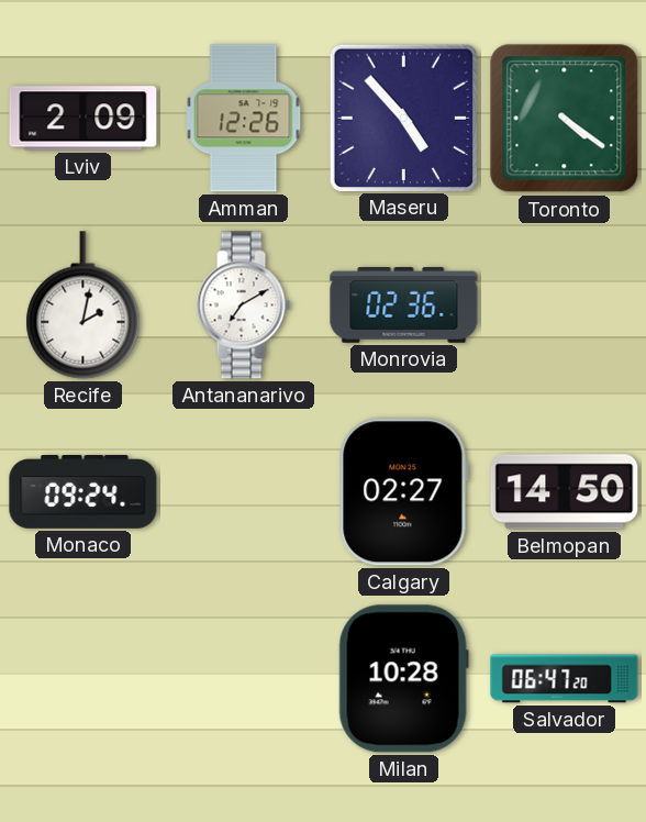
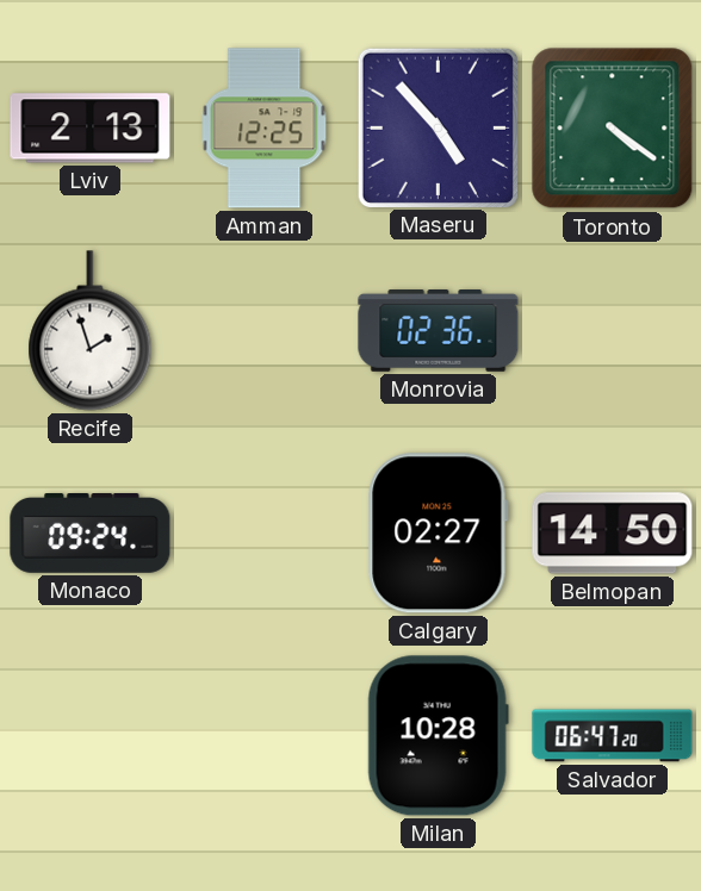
Lviv: 2:09 -> 2:13 (91, 129)
Amman: 12:26 -> 12:25 (265, 129)
Recife: 2:02 -> 1:57 (91, 331)
Antananarivo: 7:10 -> none (243, 306)
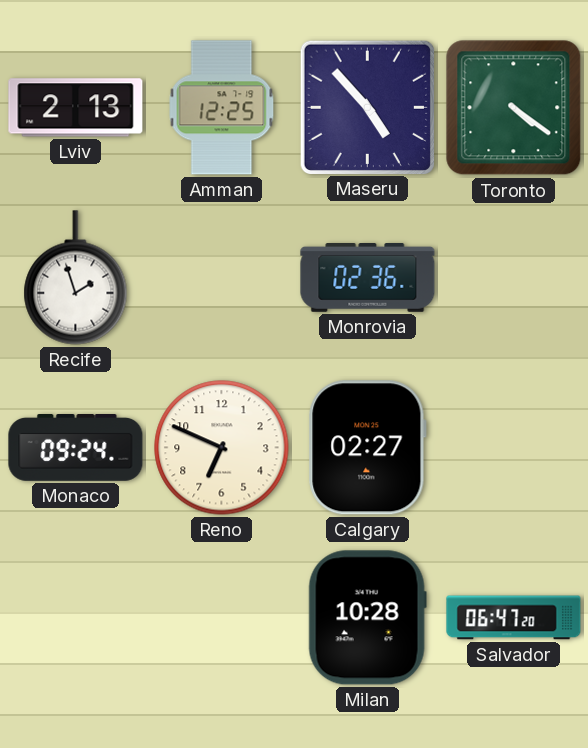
Reno: none -> 6:49 (222, 448)
Belmopan: 14:50 -> none (613, 534)
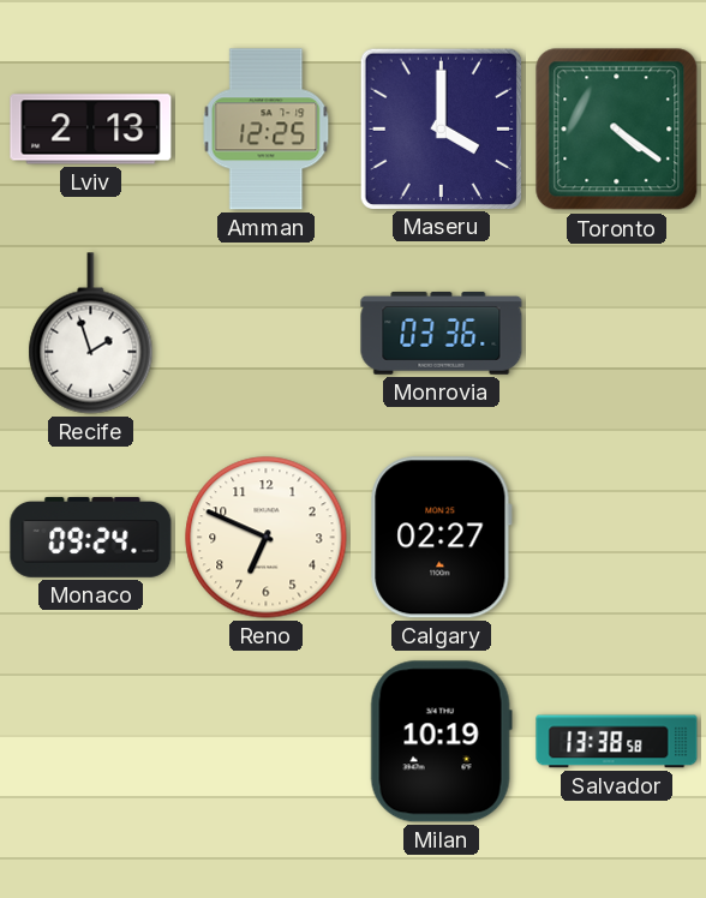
Maseru: 4:53 -> 4:00 (441, 128)
Monrovia: 02:36 -> 03:36 (442, 334)
Milan: 10:28 -> 10:19 (441, 742)
Salvador: 06:47 -> 13:38 (617, 742)
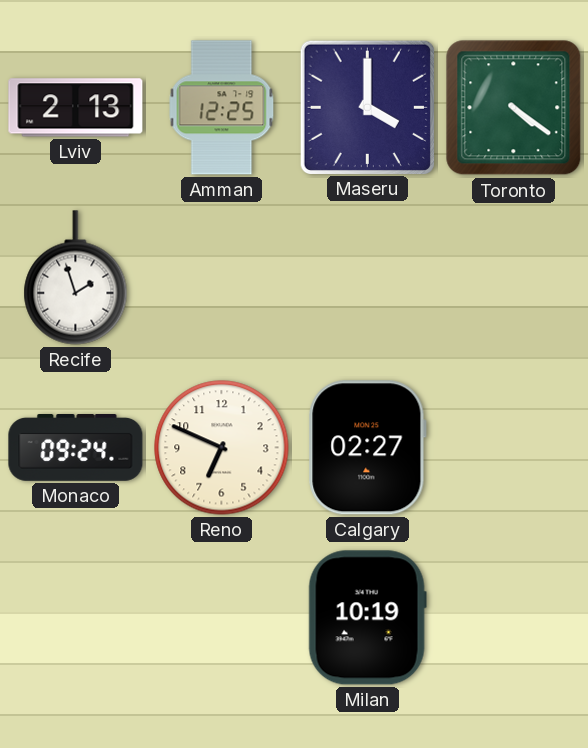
Monrovia: 03:36 -> none (442, 334)
Salvador: 13:38 -> none (617, 742)
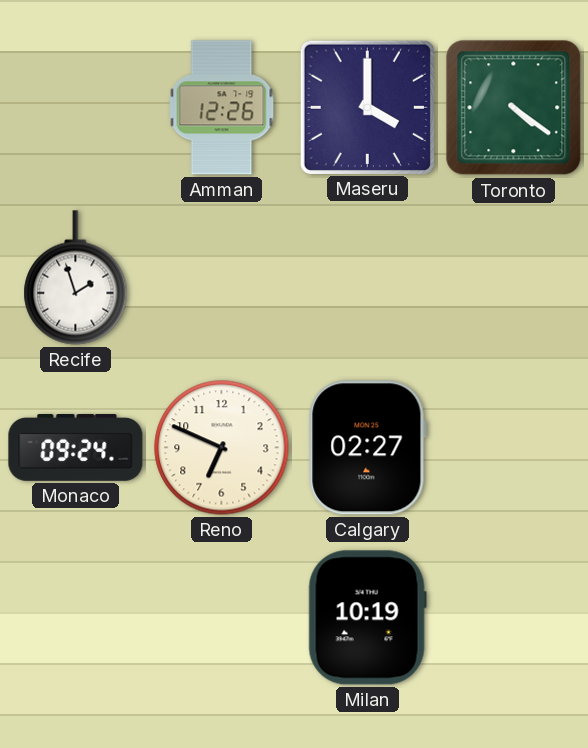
Lviv: 2:13 -> none (76, 108)
Amman: 12:25 -> 12:26 (222, 108)
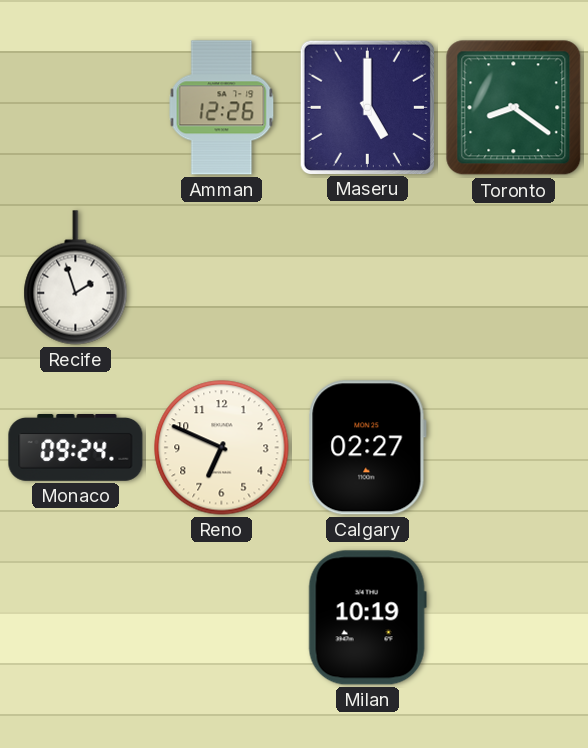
Maseru: 4:00 -> 5:00 (367, 107)
Toronto: 4:21 -> 8:21 (514, 108)
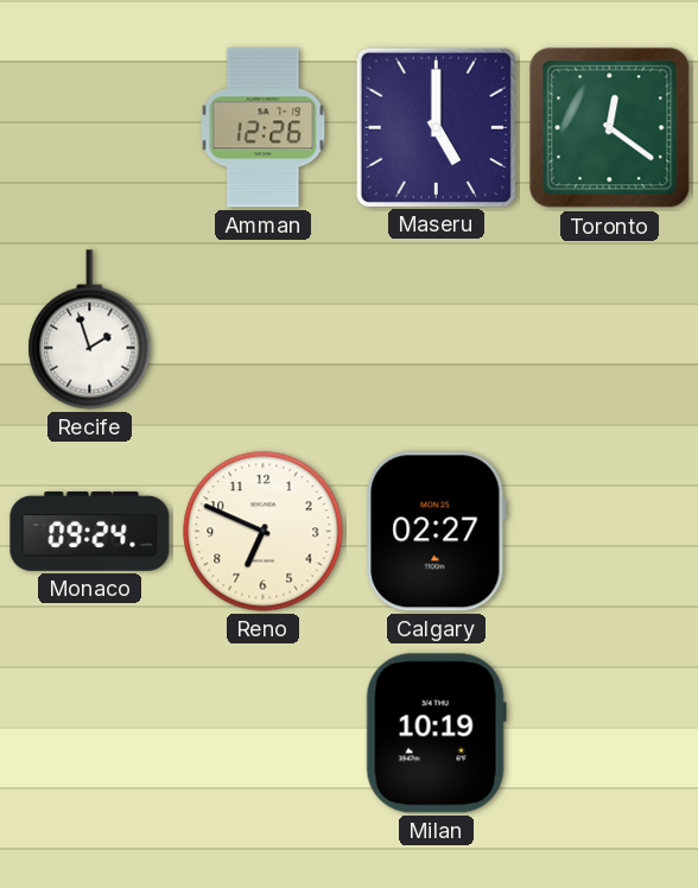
Toronto: 8:21 -> 12:21 (610, 128)
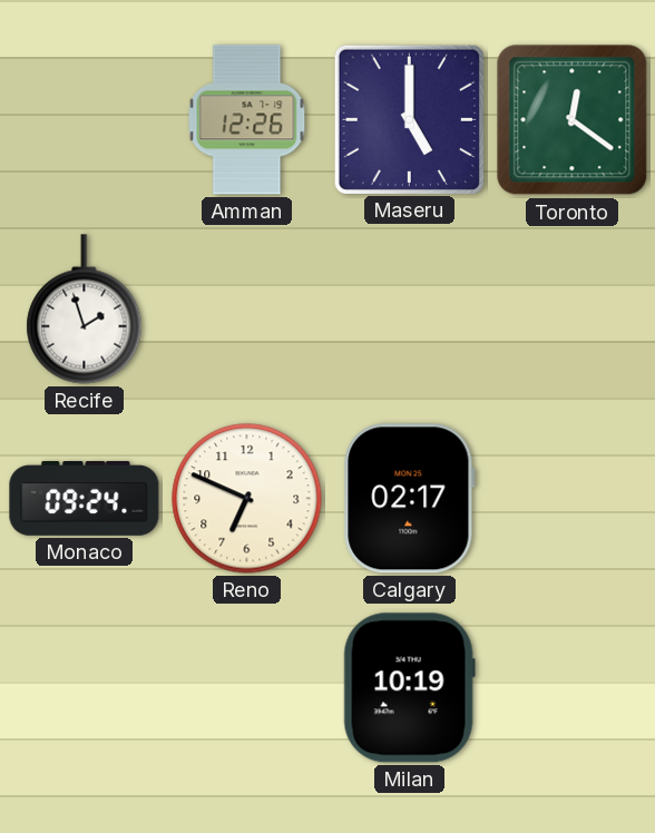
Calgary: 02:27 -> 02:17 (409, 499)
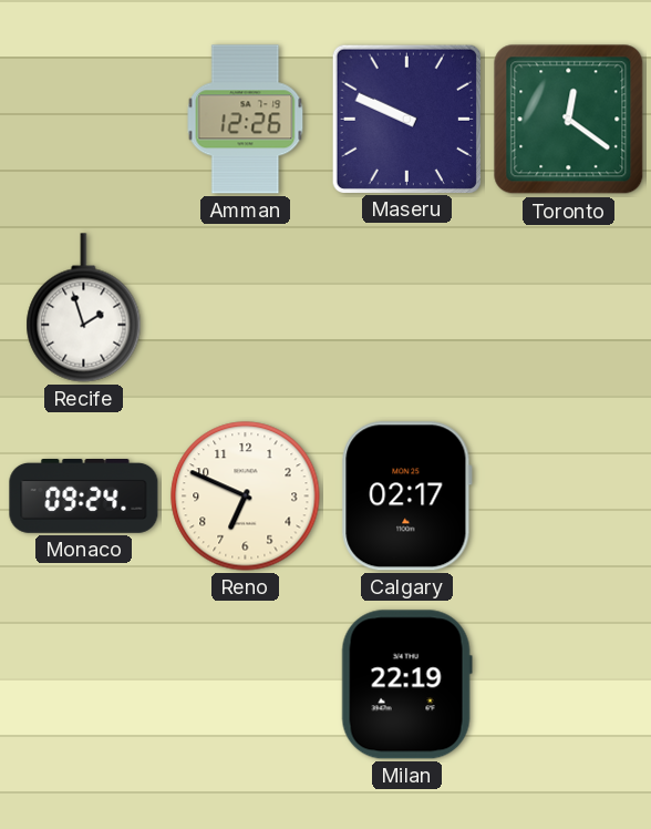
Maseru: 5:00 -> 9:49 (406, 119)
Milan: 10:19 -> 22:19 (406, 685)
